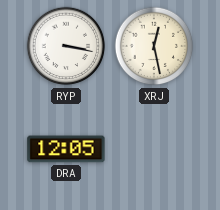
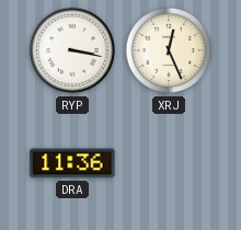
XRJ: 12:28 -> 12:26 (169, 50)
DRA: 12:05 -> 11:36 (72, 163)
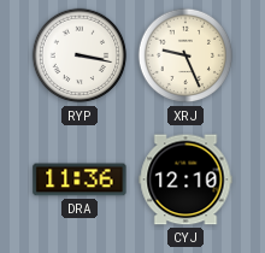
XRJ: 12:26 -> 9:26 (185, 55)
CYJ: none -> 12:10 (185, 180)
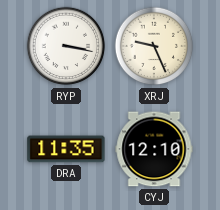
DRA: 11:36 -> 11:35 (66, 149)
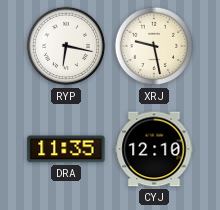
RYP: 3:17 -> 6:17 (66, 46)
XRJ: 9:26 -> 9:28 (154, 46)
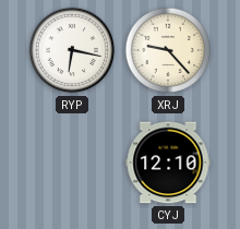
XRJ: 9:28 -> 9:23 (168, 50)
DRA: 11:35 -> none (66, 149)
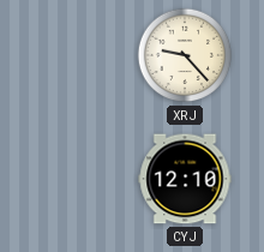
RYP: 6:17 -> none (72, 50)
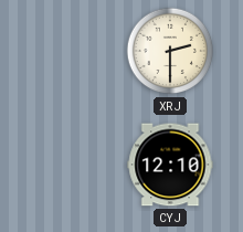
XRJ: 9:23 -> 2:30 (170, 51)
